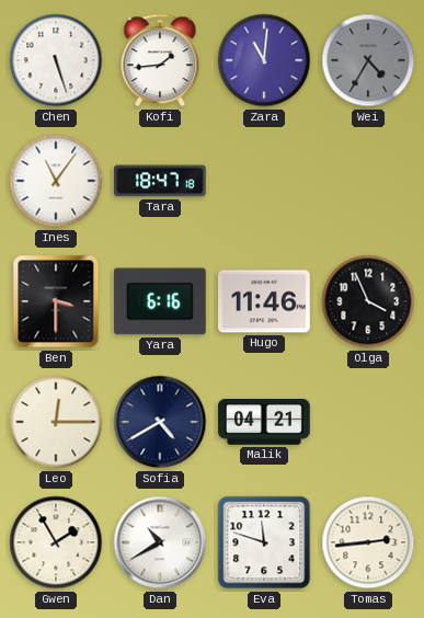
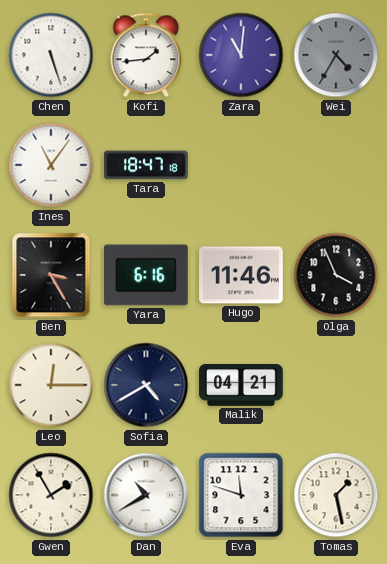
Ben: 3:30 -> 3:25 (51, 275)
Tomas: 2:44 -> 1:28 (336, 495)
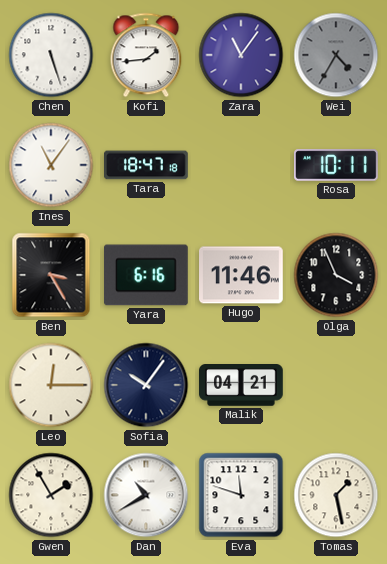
Zara: 11:01 -> 11:06 (241, 55)
Rosa: none -> 10:11 (337, 165)
Sofia: 4:40 -> 10:06 (146, 385)
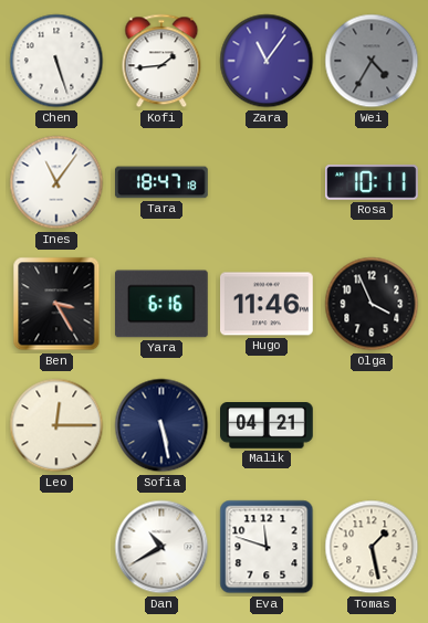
Sofia: 10:06 -> 5:28 (161, 425)
Gwen: 1:55 -> none (51, 495)
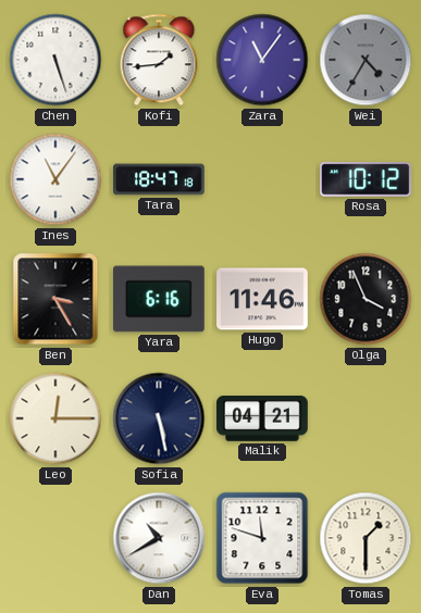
Rosa: 10:11 -> 10:12 (367, 179)
Tomas: 1:28 -> 1:30 (366, 538)
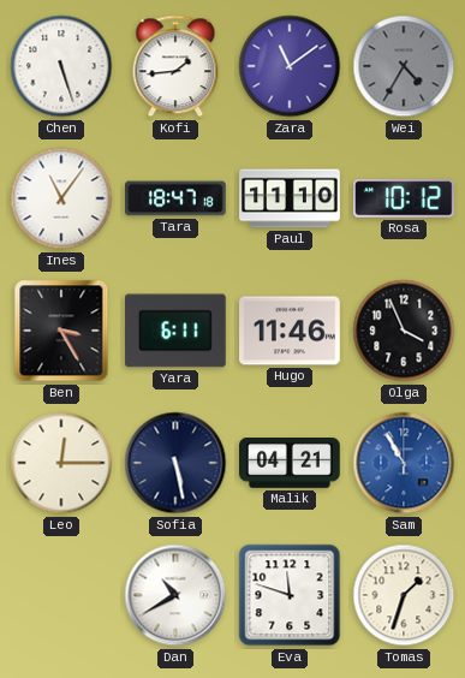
Zara: 11:06 -> 11:09 (290, 66)
Paul: none -> 11:10 (290, 198)
Yara: 6:16 -> 6:11 (177, 331)
Sam: none -> 10:55 (404, 463)
Tomas: 1:30 -> 1:33 (404, 595)
